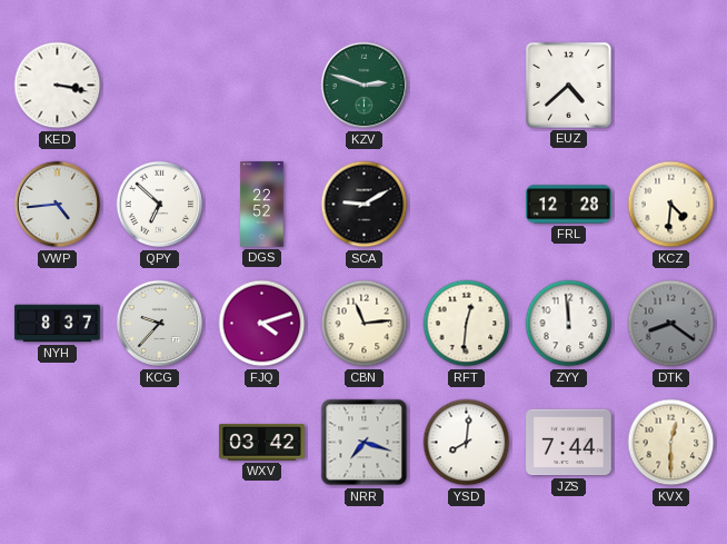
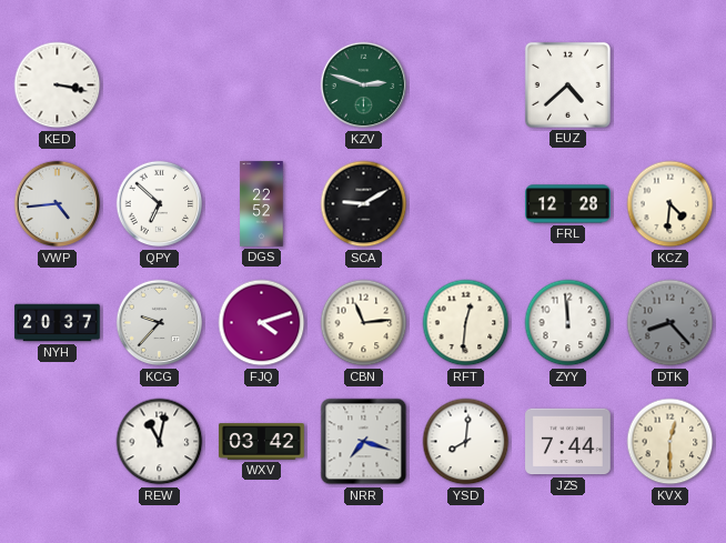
NYH: 8:37 -> 20:37 (58, 323)
DTK: 8:21 -> 8:23 (670, 323)
REW: none -> 11:02 (160, 442)
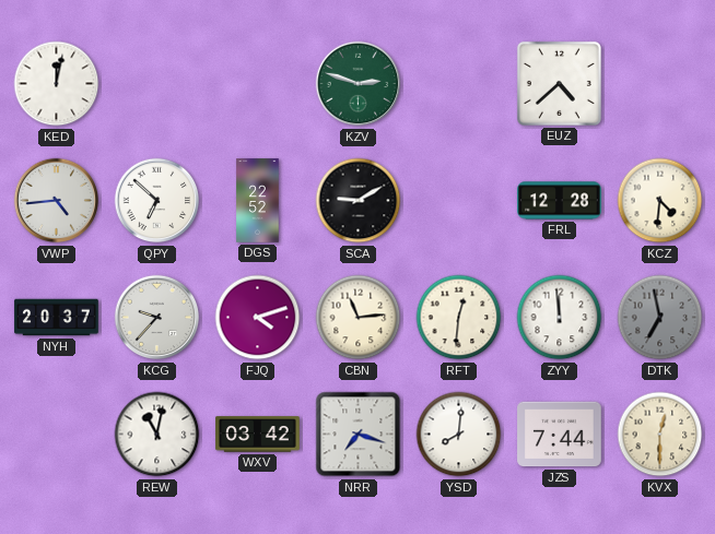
KED: 3:17 -> 12:02 (57, 84)
DTK: 8:23 -> 6:58 (660, 318)
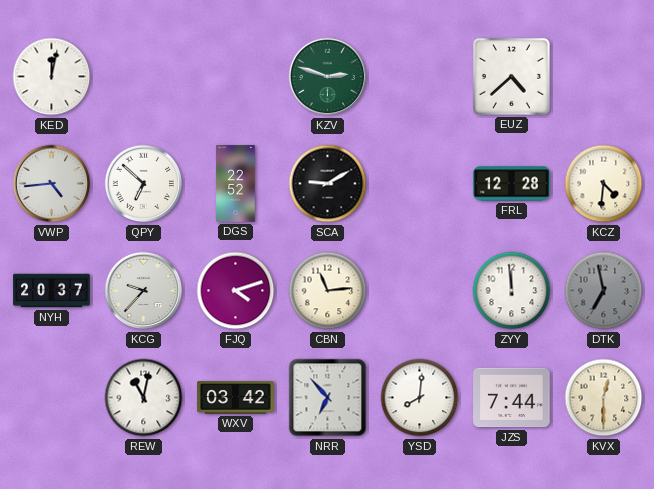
RFT: 12:31 -> none (459, 318)
NRR: 7:18 -> 6:53 (328, 398)
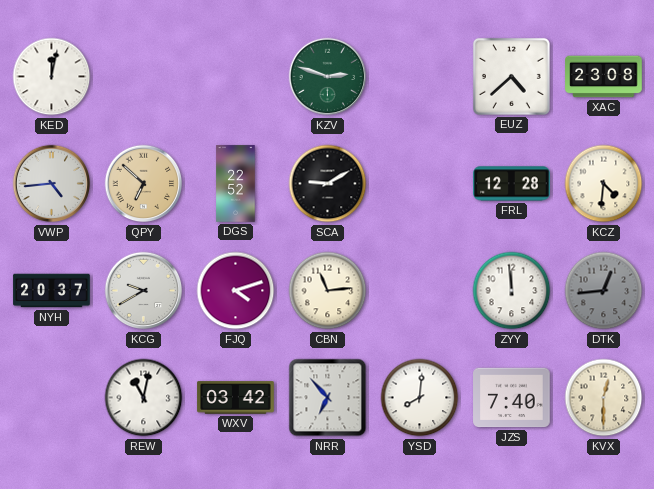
XAC: none -> 23:08 (604, 77)
QPY dial: white -> champagne (144, 184)
KCG: 9:37 -> 9:40 (144, 291)
DTK: 6:58 -> 12:44 (604, 291)
JZS: 7:44 -> 7:40 (512, 398)
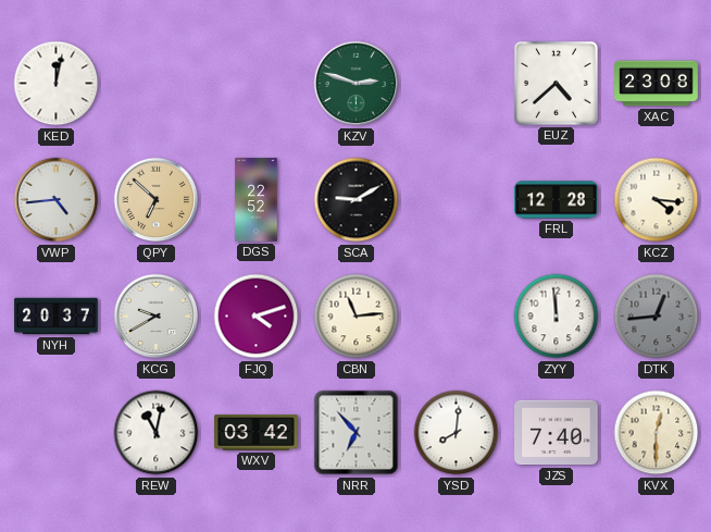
KCZ: 4:31 -> 4:16 (657, 200)
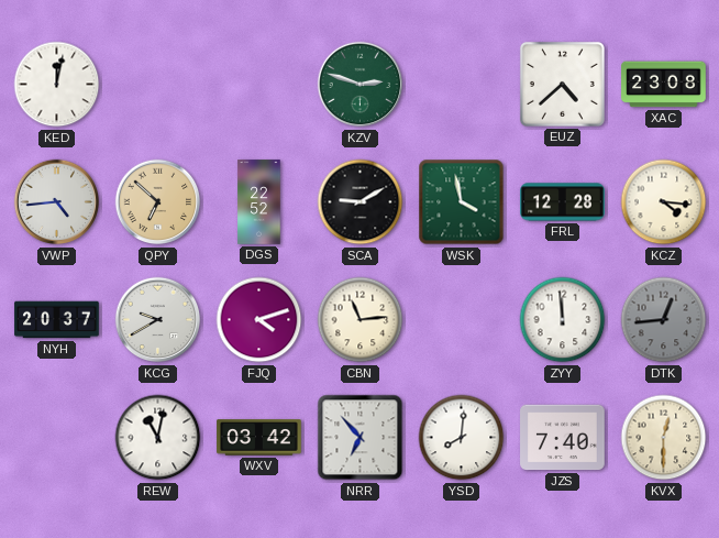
WSK: none -> 3:58 (462, 202)
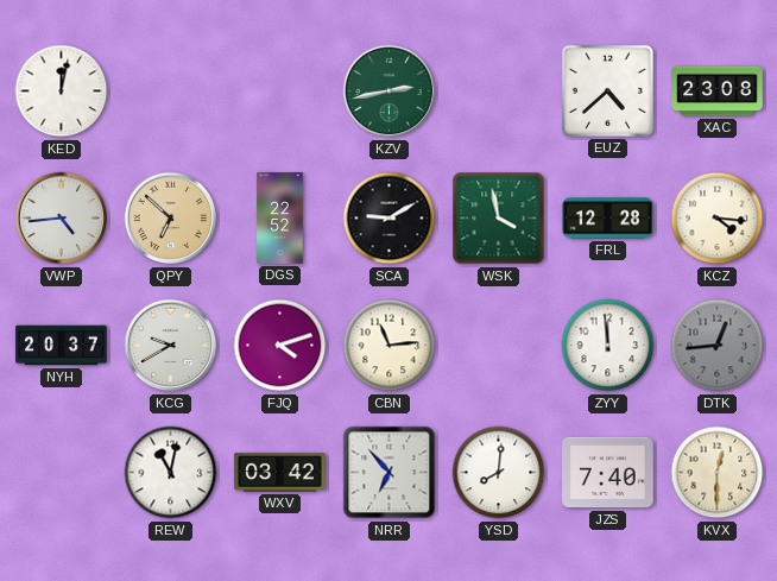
KZV: 2:48 -> 2:43 (390, 91)
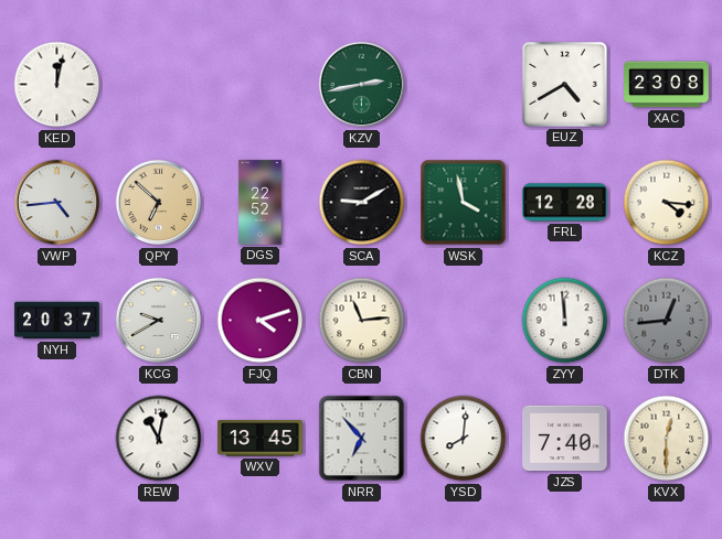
EUZ: 4:38 -> 4:40 (564, 84)
WXV: 03:42 -> 13:45 (261, 439)
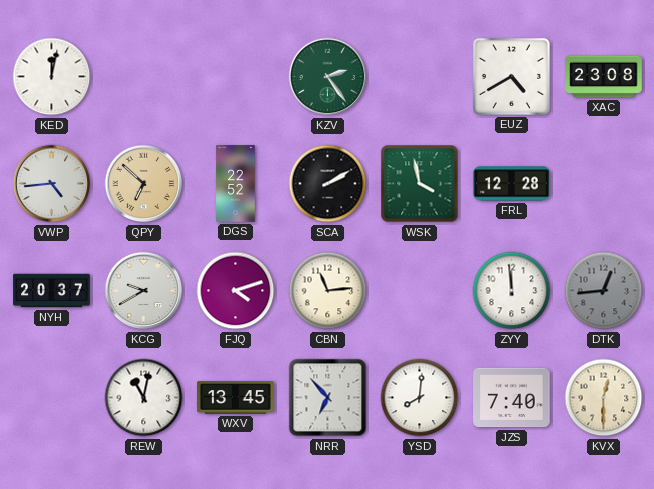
KZV: 2:43 -> 2:24 (328, 77)
SCA: 9:10 -> 2:10 (328, 184)
KCZ: 4:16 -> none (667, 203)
